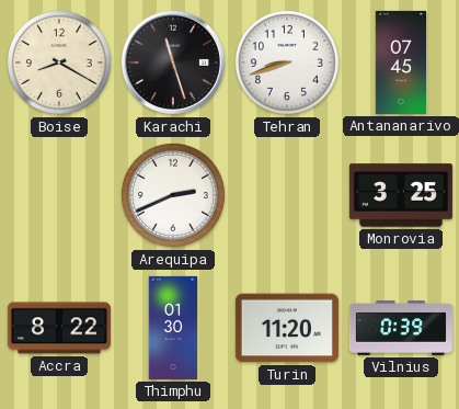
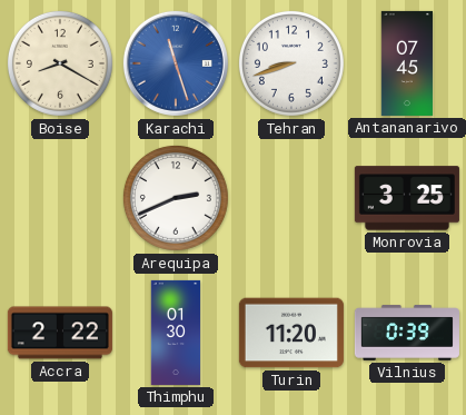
Karachi dial: black -> blue (176, 63)
Accra: 8:22 -> 2:22 (60, 333)
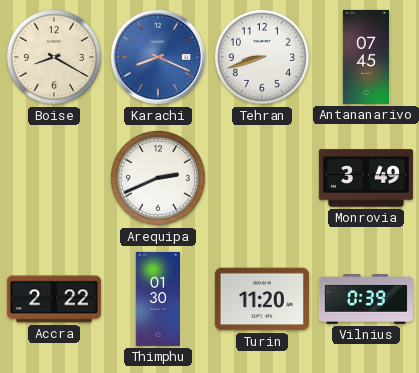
Karachi: 11:27 -> 8:19 (158, 57)
Monrovia: 3:25 -> 3:49 (366, 178)
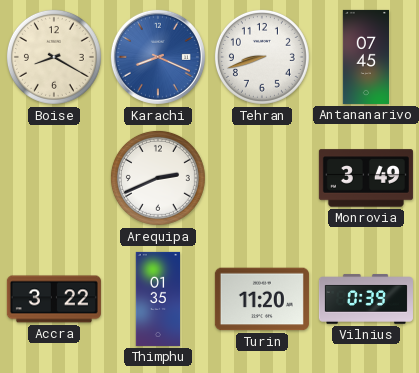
Accra: 2:22 -> 3:22 (54, 299)
Thimphu: 01:30 -> 01:35 (158, 299)
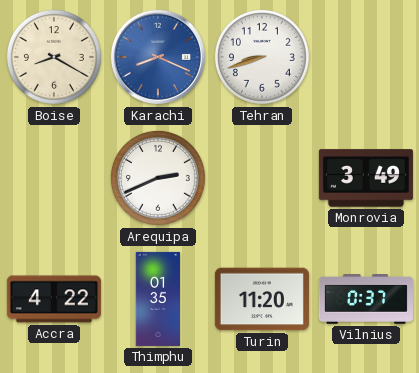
Antananarivo: 07:45 -> none (366, 57)
Accra: 3:22 -> 4:22 (54, 299)
Vilnius: 0:39 -> 0:37 (366, 299)
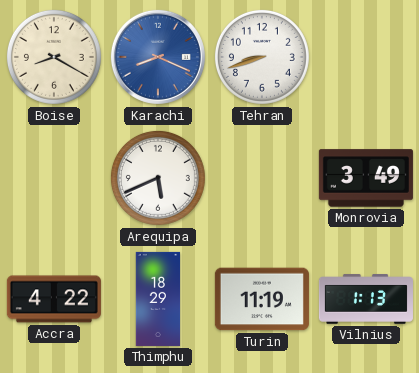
Arequipa: 2:41 -> 5:41 (158, 178)
Thimphu: 01:35 -> 18:29 (158, 299)
Turin: 11:20 -> 11:19 (262, 299)
Vilnius: 0:37 -> 1:13 (366, 299)
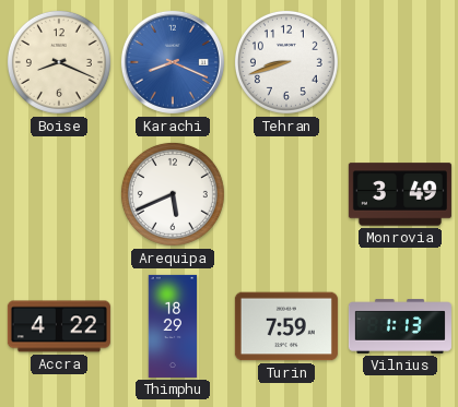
Boise: 8:20 -> 8:19 (59, 62)
Turin: 11:19 -> 7:59 (286, 326)
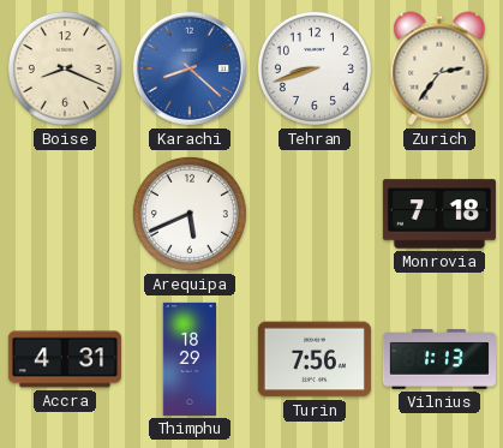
Karachi: 8:19 -> 8:22 (190, 68)
Zurich: none -> 2:36 (439, 68)
Monrovia: 3:49 -> 7:18 (439, 214)
Accra: 4:22 -> 4:31 (65, 359)
Turin: 7:59 -> 7:56 (315, 359)
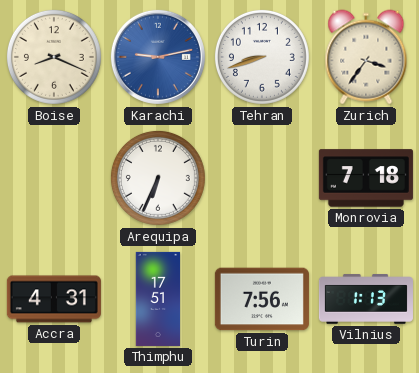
Karachi: 8:22 -> 9:13 (158, 57)
Zurich: 2:36 -> 3:36 (366, 57)
Arequipa: 5:41 -> 6:34 (158, 178)
Thimphu: 18:29 -> 17:51 (158, 299)
